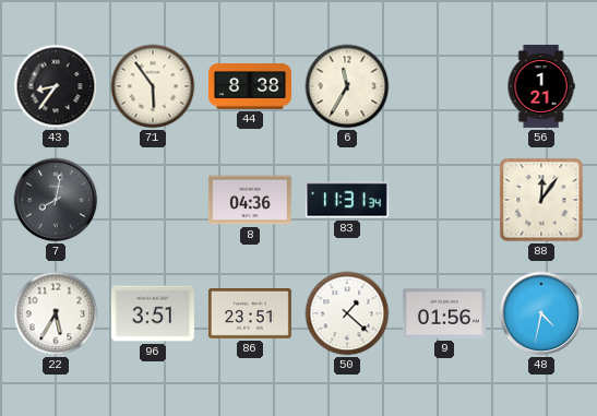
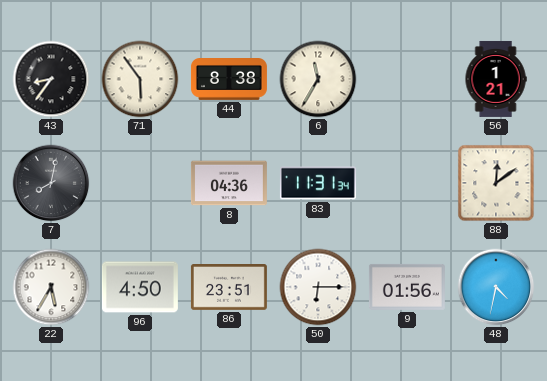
88: 12:06 -> 12:09 (496, 183)
96: 3:51 -> 4:50 (140, 287)
50: 1:22 -> 6:15 (318, 287)
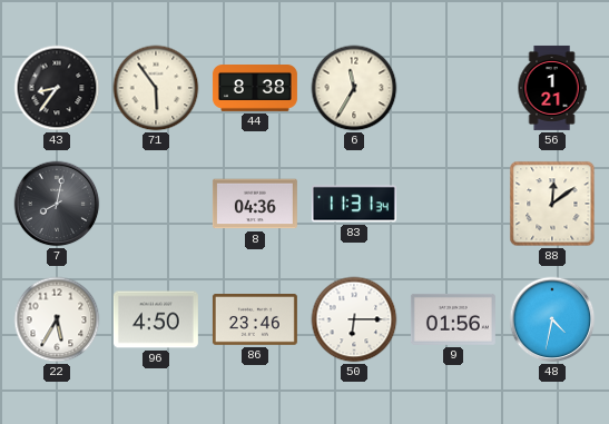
86: 23:51 -> 23:46 (255, 321)
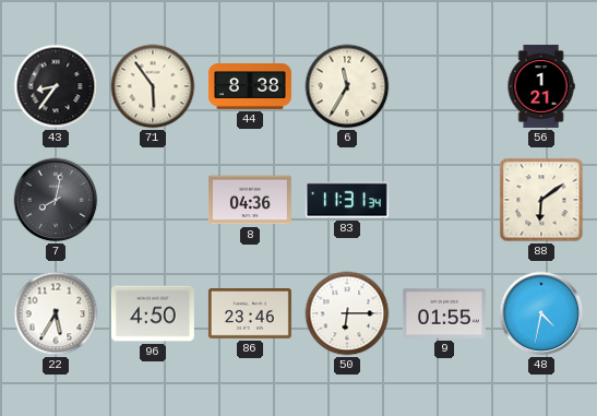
88: 12:09 -> 6:09 (541, 200)
9: 01:56 -> 01:55 (444, 313)
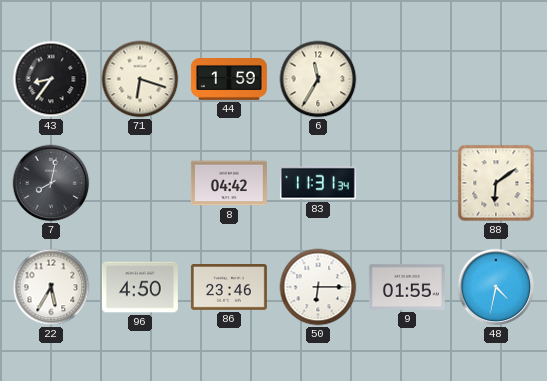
71: 5:54 -> 6:18 (140, 79)
44: 8:38 -> 1:59 (229, 80)
56: 1:21 -> none (541, 86)
8: 04:36 -> 04:42 (229, 183)
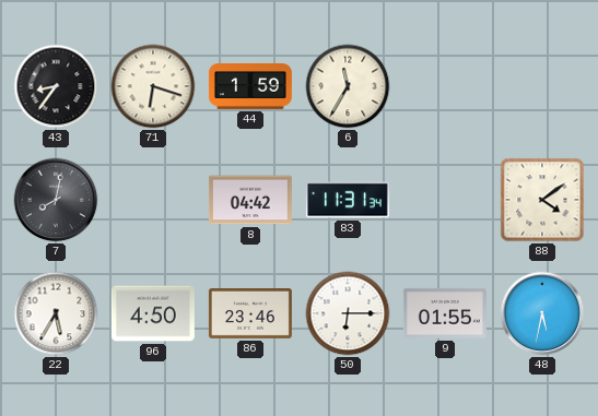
88: 6:09 -> 4:09 (542, 200)
48: 4:32 -> 5:32 (542, 313)
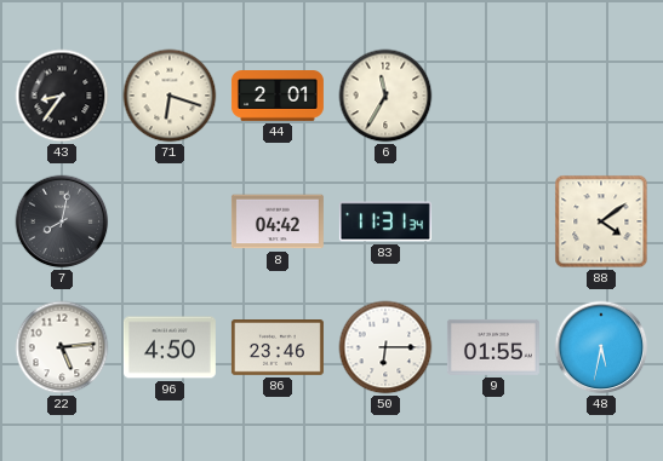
44: 1:59 -> 2:01 (278, 97)
22: 5:35 -> 5:14 (62, 347)
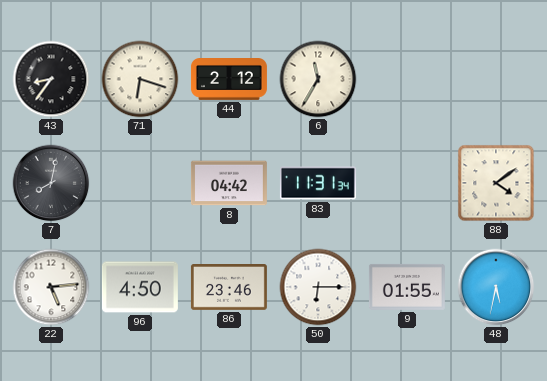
44: 2:01 -> 2:12 (229, 80)
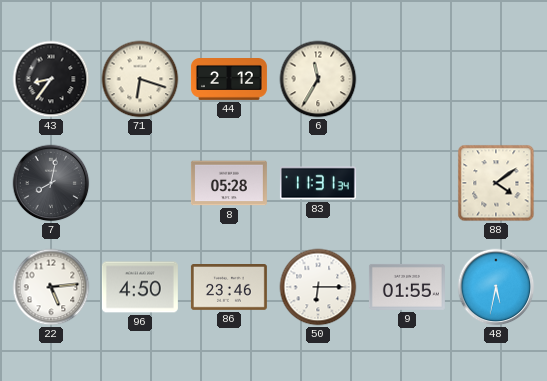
8: 04:42 -> 05:28 (229, 183)
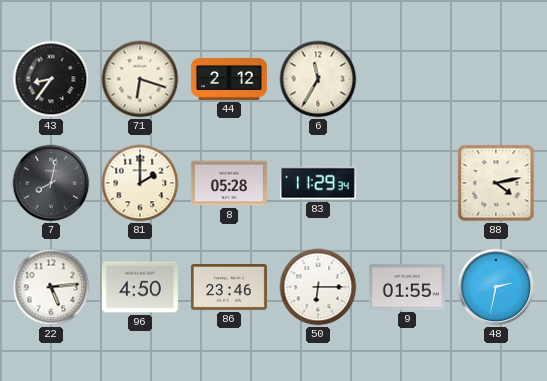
81: none -> 2:00 (140, 183)
83: 11:31 -> 11:29 (318, 183)
88: 4:09 -> 4:13 (496, 183)
48: 5:32 -> 2:32 (496, 287)
